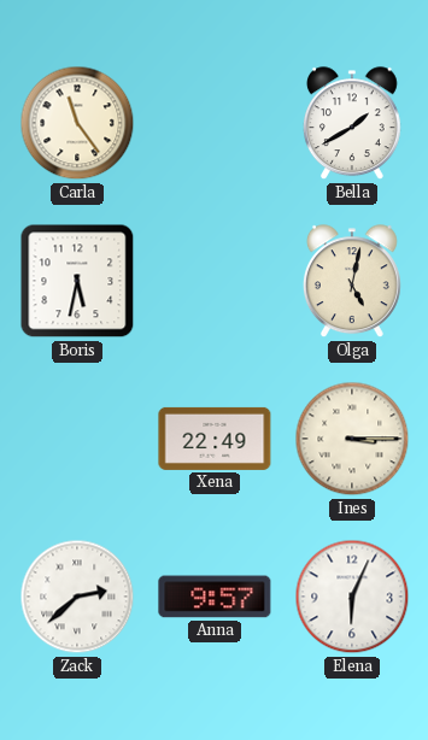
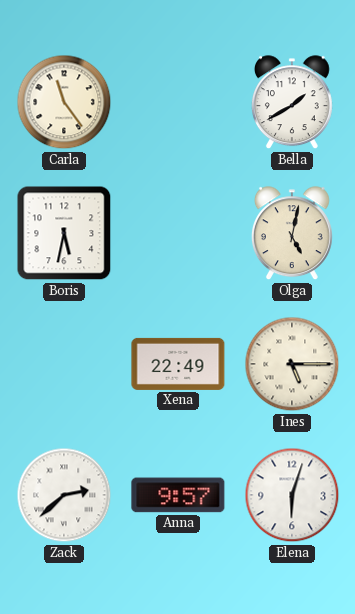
Ines: 3:15 -> 5:15 (292, 364)
Elena: 6:04 -> 6:03 (292, 495)
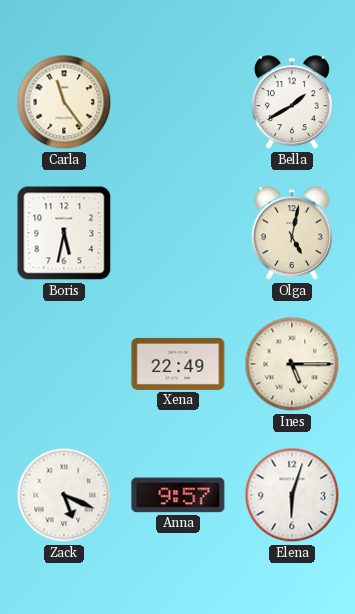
Zack: 2:38 -> 5:19 (64, 495)
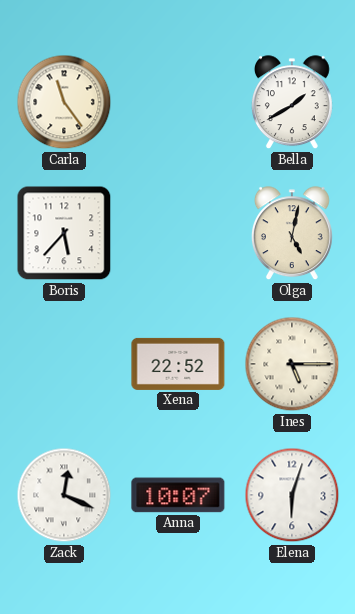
Boris: 5:32 -> 5:37 (64, 233)
Xena: 22:49 -> 22:52 (178, 364)
Zack: 5:19 -> 12:19 (64, 495)
Anna: 9:57 -> 10:07 (178, 495)
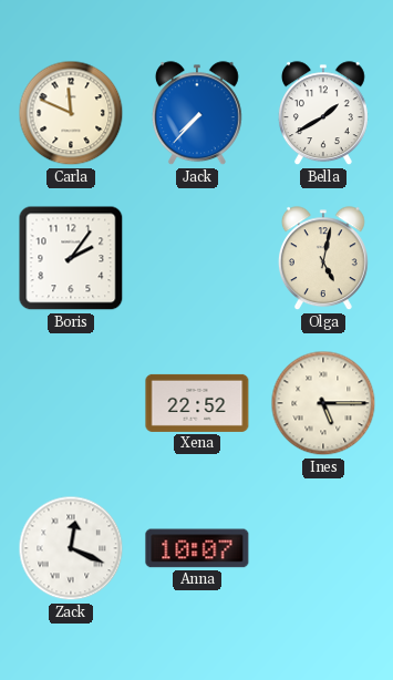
Carla: 11:24 -> 11:49 (71, 113)
Jack: none -> 7:37 (197, 114)
Boris: 5:37 -> 2:06 (71, 258)
Elena: 6:03 -> none (292, 495)
